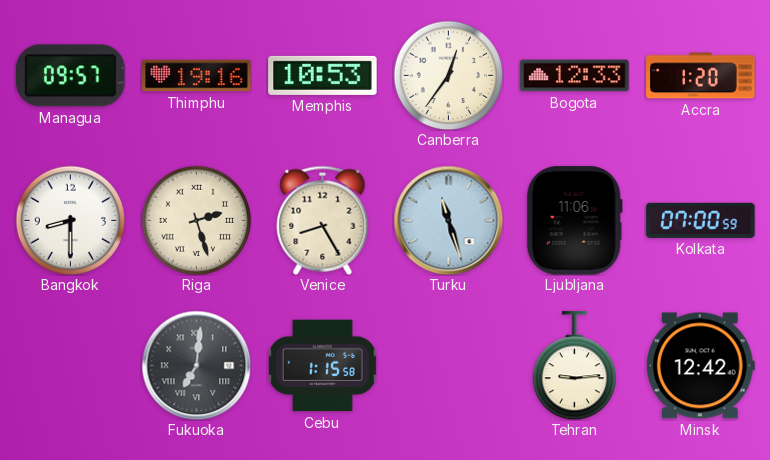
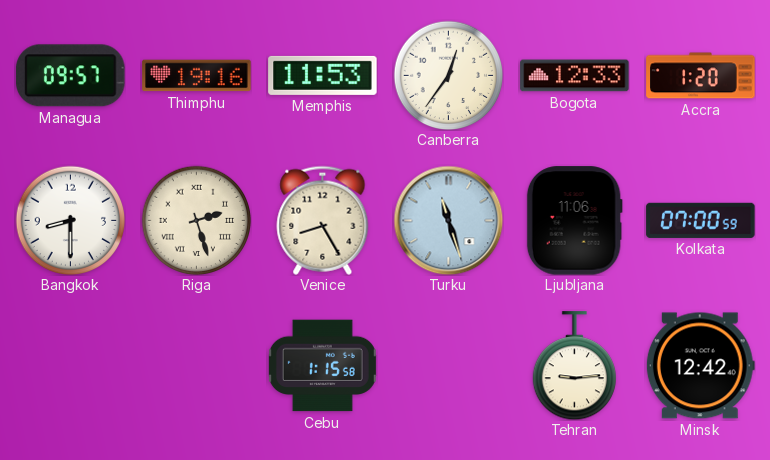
Memphis: 10:53 -> 11:53 (323, 75)
Fukuoka: 7:01 -> none (196, 365)
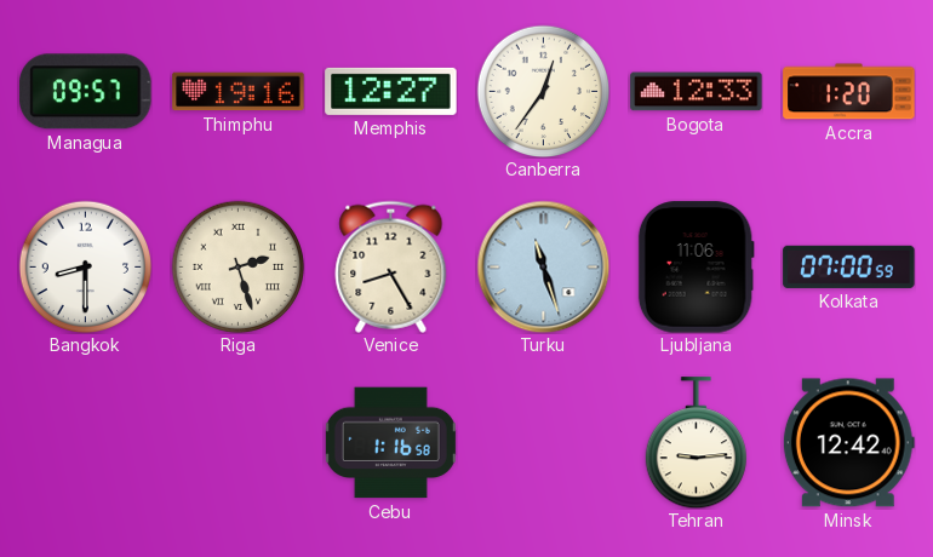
Memphis: 11:53 -> 12:27 (391, 91)
Cebu: 1:15 -> 1:16 (390, 443)
